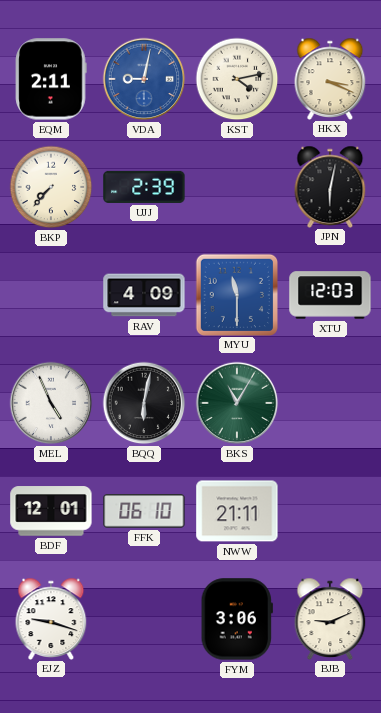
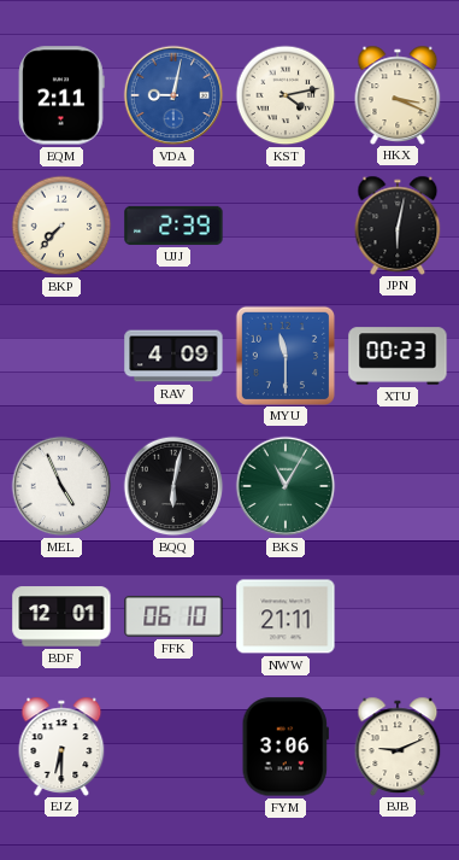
XTU: 12:03 -> 00:23 (398, 356)
EJZ: 9:18 -> 6:30 (61, 745)
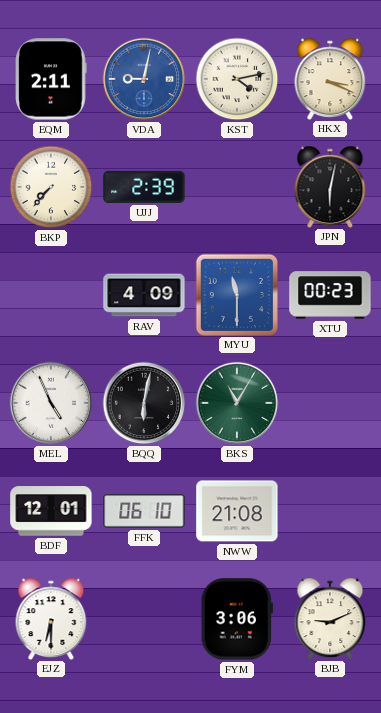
NWW: 21:11 -> 21:08 (237, 511)
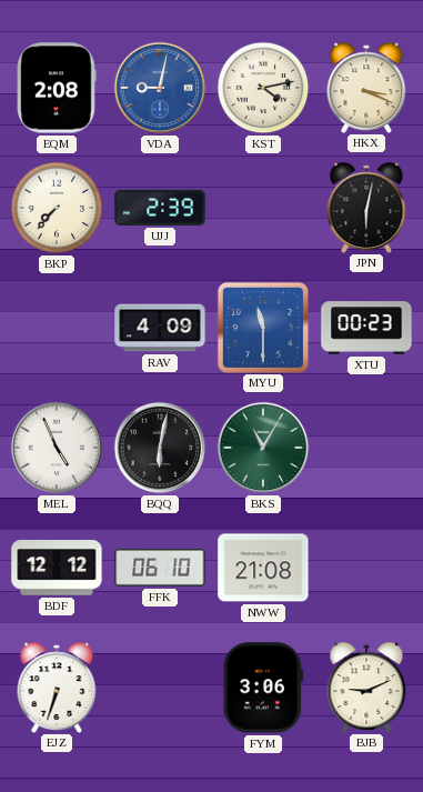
EQM: 2:11 -> 2:08 (57, 88)
BDF: 12:01 -> 12:12 (57, 568)
EJZ: 6:30 -> 6:33 (57, 686)
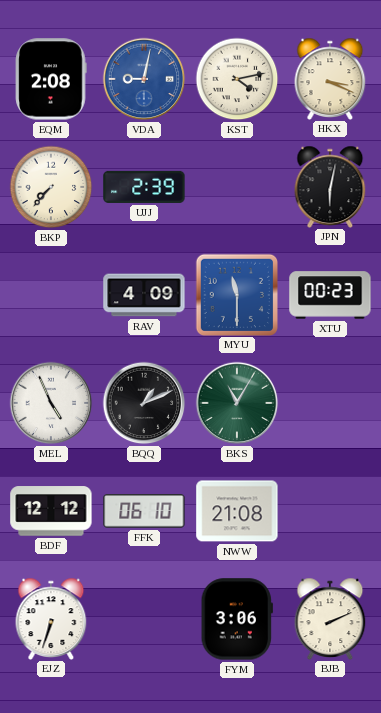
BQQ: 6:02 -> 1:11 (144, 403)
BJB: 9:11 -> 2:11 (330, 618)
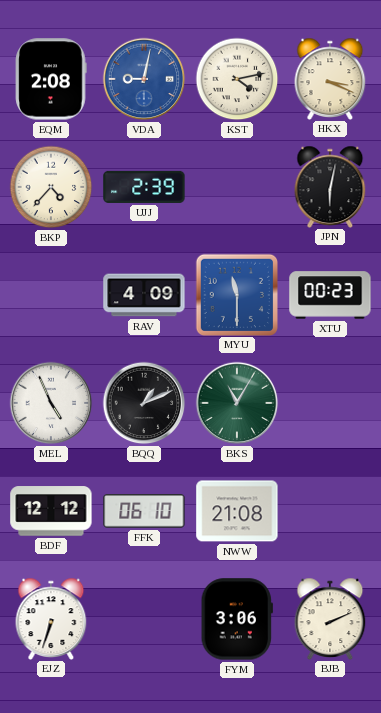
BKP: 7:37 -> 4:37 (51, 187)
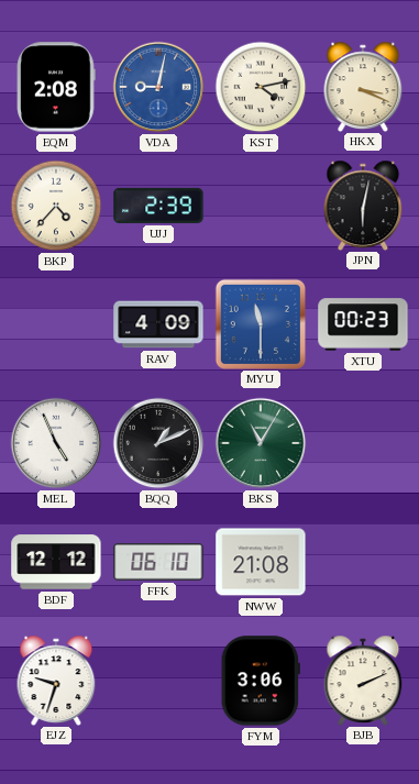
EJZ: 6:33 -> 9:33 (56, 680)
